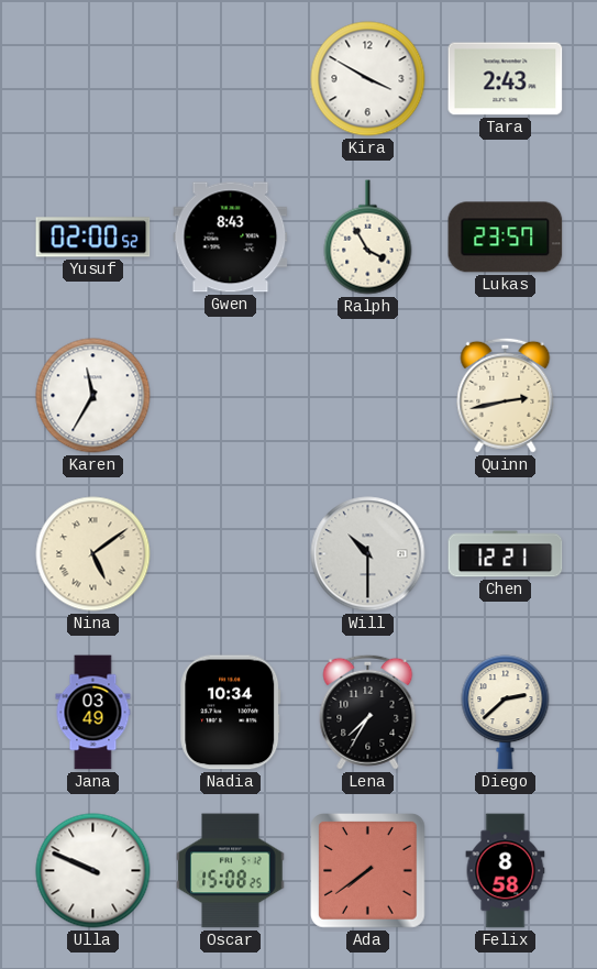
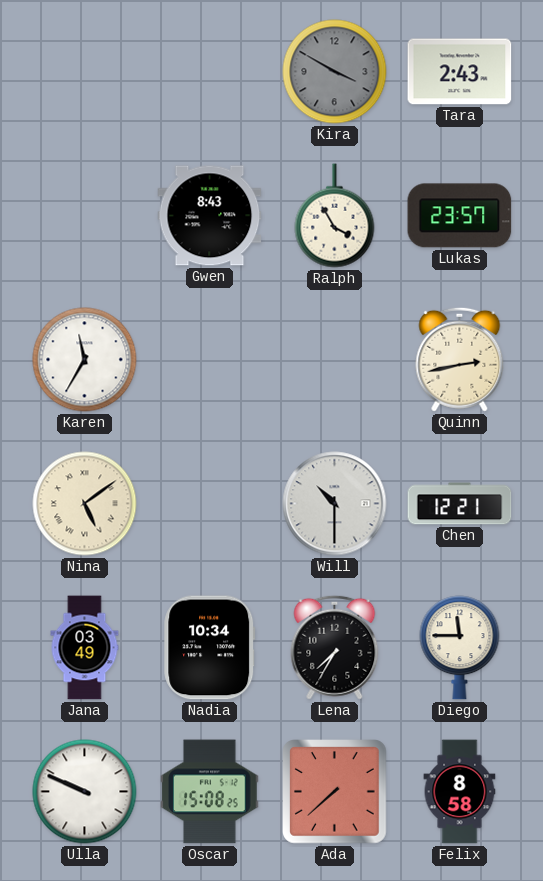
Kira dial: white -> grey (335, 72)
Yusuf: 02:00 -> none (93, 238)
Diego: 2:38 -> 11:45 (460, 648)
Ada: 7:39 -> 7:38 (335, 792)
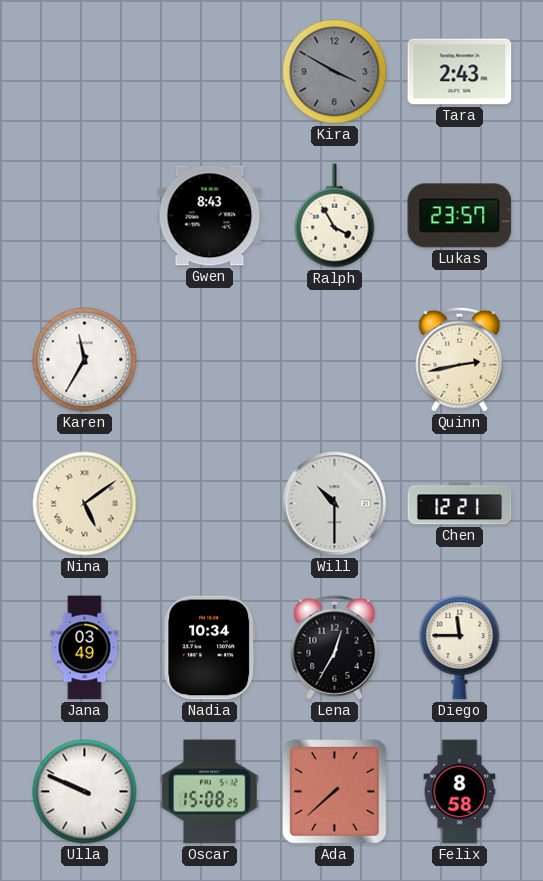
Lena: 7:35 -> 12:35 (335, 647)
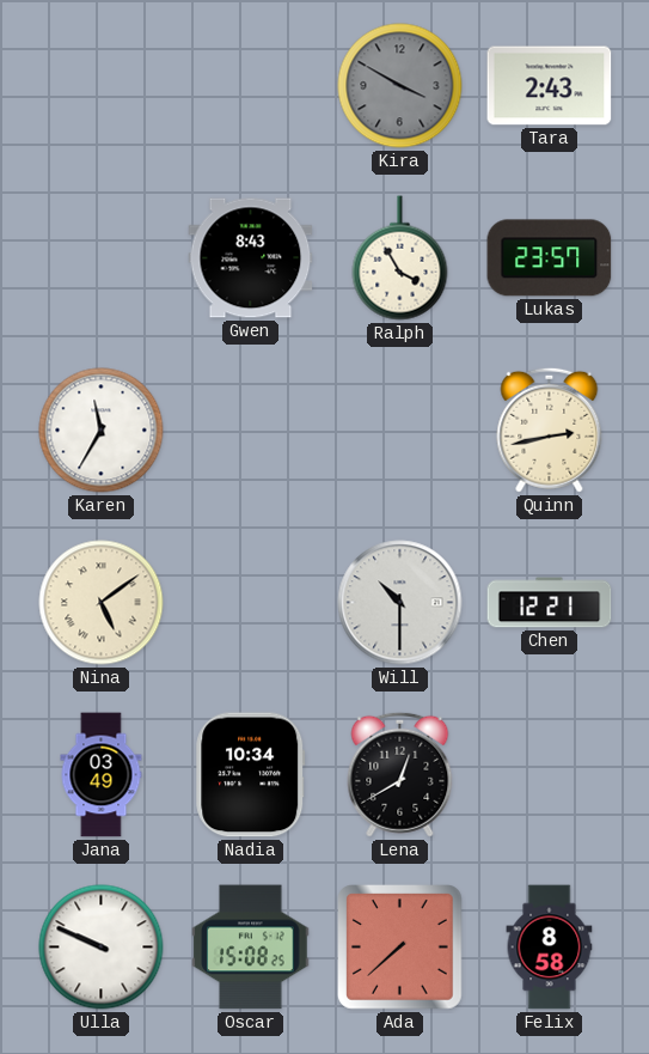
Lena: 12:35 -> 12:40 (400, 774)
Diego: 11:45 -> none (460, 648)
